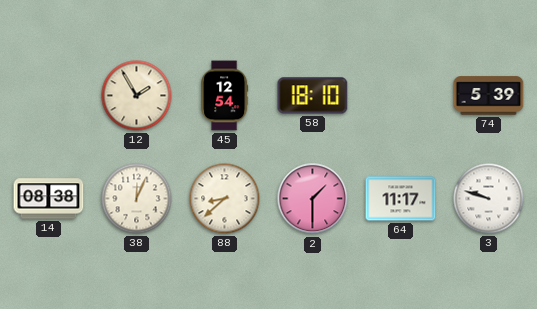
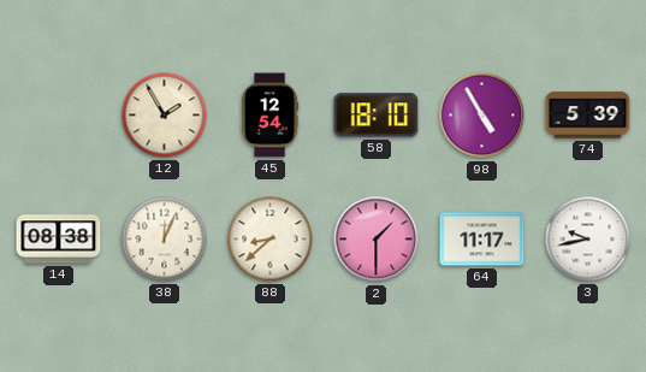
98: none -> 4:55 (482, 116)
3: 9:48 -> 9:43 (588, 240)
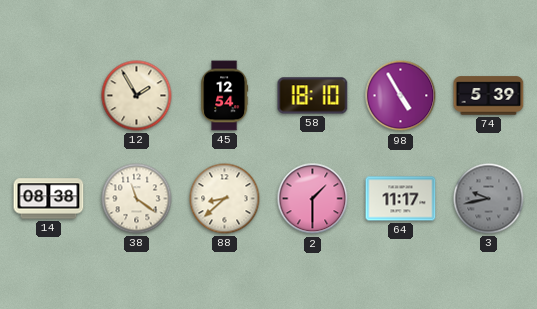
38: 12:04 -> 11:21 (137, 199)
3 dial: white -> grey (489, 199)
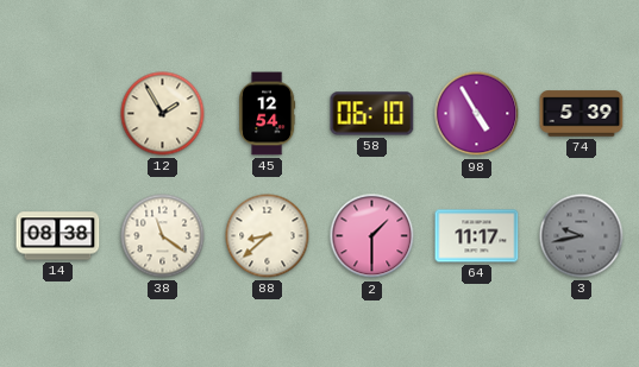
58: 18:10 -> 06:10 (372, 114)
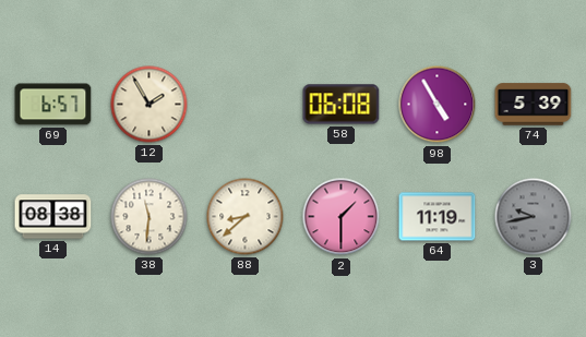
69: none -> 6:57 (53, 105)
45: 12:54 -> none (268, 114)
58: 06:10 -> 06:08 (342, 105)
38: 11:21 -> 11:31 (150, 217)
64: 11:17 -> 11:19 (438, 217)
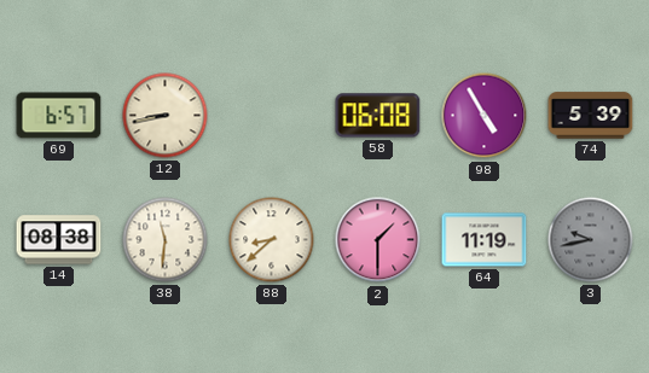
12: 1:55 -> 8:43 (166, 116)
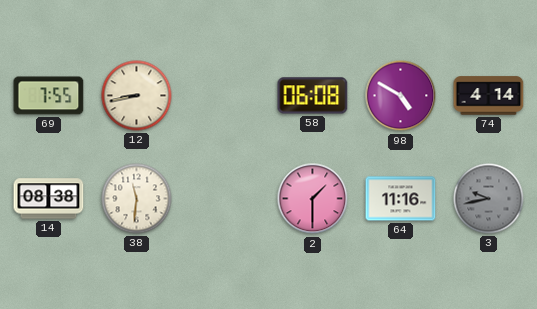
69: 6:57 -> 7:55 (49, 96)
98: 4:55 -> 4:50 (401, 96)
74: 5:39 -> 4:14 (489, 96)
88: 8:38 -> none (272, 240)
64: 11:19 -> 11:16 (401, 199)
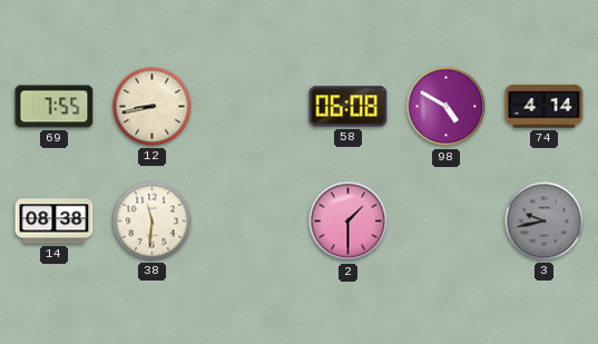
64: 11:16 -> none (401, 199)
